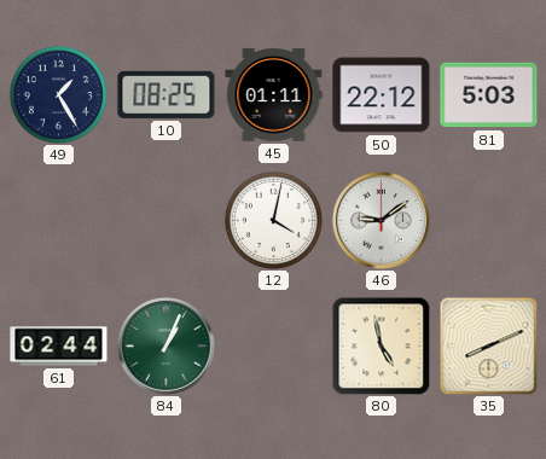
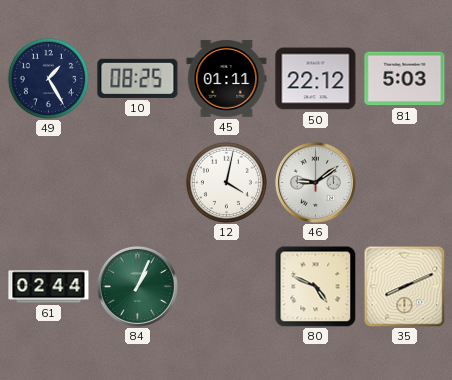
80: 4:58 -> 4:49 (315, 286)
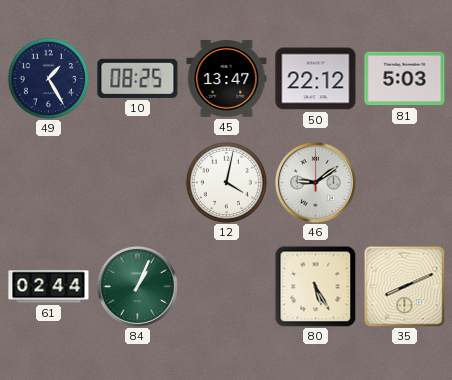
45: 01:11 -> 13:47 (227, 78)
80: 4:49 -> 5:25 (315, 286)
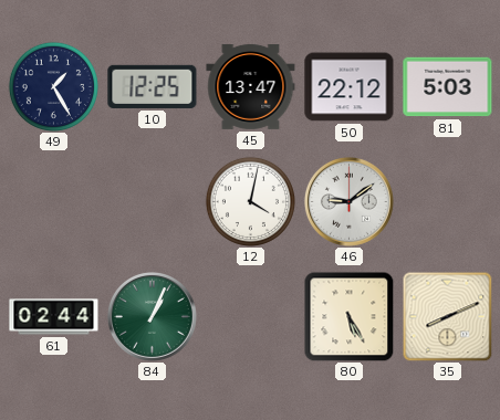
10: 08:25 -> 12:25 (153, 86)
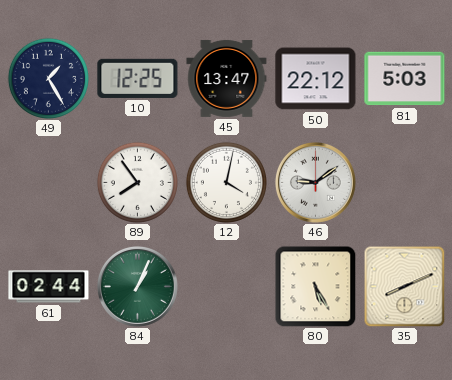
89: none -> 7:54 (137, 182)
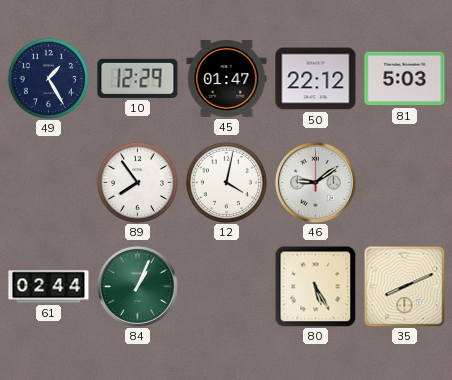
10: 12:25 -> 12:29 (138, 78)
45: 13:47 -> 01:47 (227, 78)
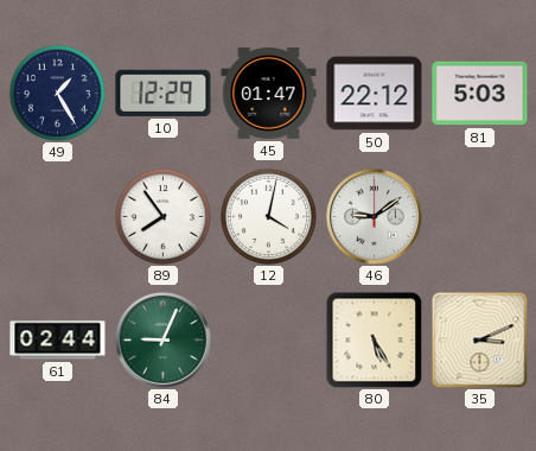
84: 1:04 -> 9:04 (162, 339)
35: 8:11 -> 3:11 (479, 339)
